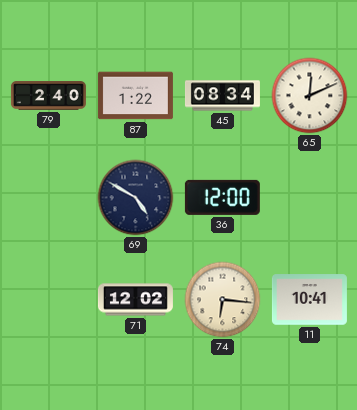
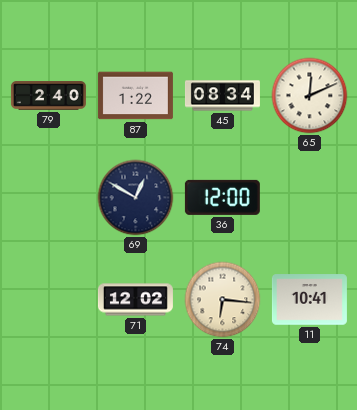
69: 4:50 -> 12:50 (136, 198)
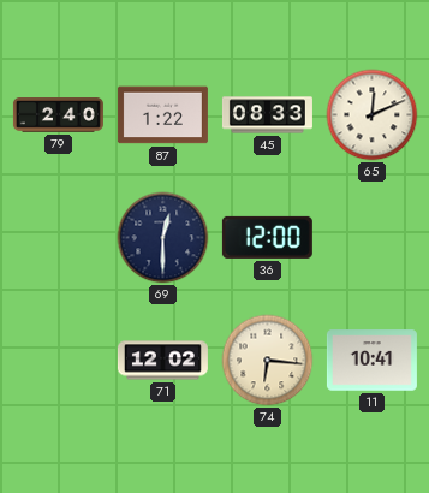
45: 08:34 -> 08:33 (267, 115)
69: 12:50 -> 12:30 (163, 238)
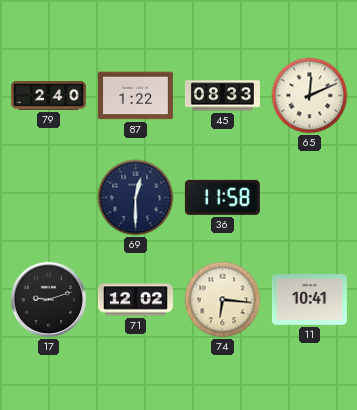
36: 12:00 -> 11:58 (222, 197)
17: none -> 9:12 (49, 300)
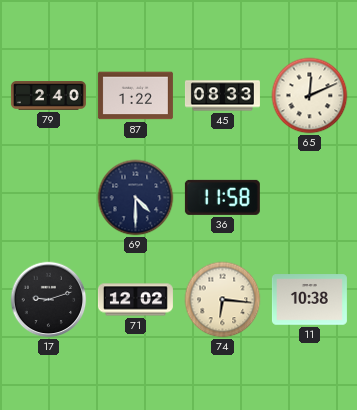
69: 12:30 -> 4:30 (136, 198)
11: 10:41 -> 10:38 (309, 300)
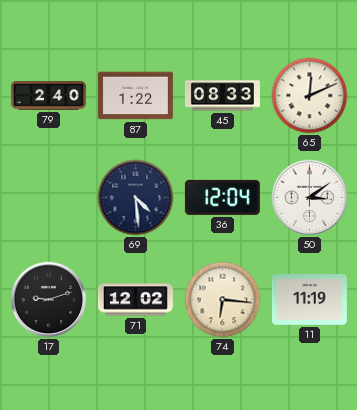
69: 4:30 -> 4:29 (136, 198)
36: 11:58 -> 12:04 (222, 197)
50: none -> 3:09 (310, 198)
11: 10:38 -> 11:19 (309, 300)
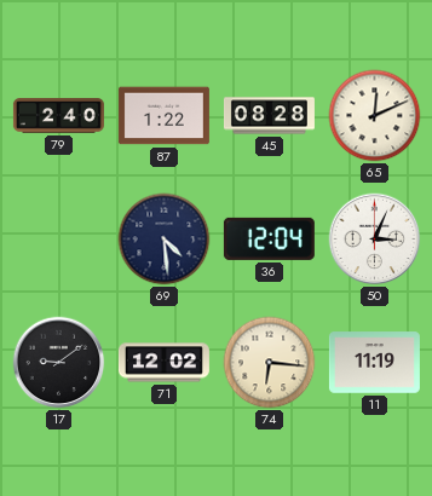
45: 08:33 -> 08:28 (269, 116)
50: 3:09 -> 3:04 (375, 240)
17: 9:12 -> 9:09 (59, 363)
